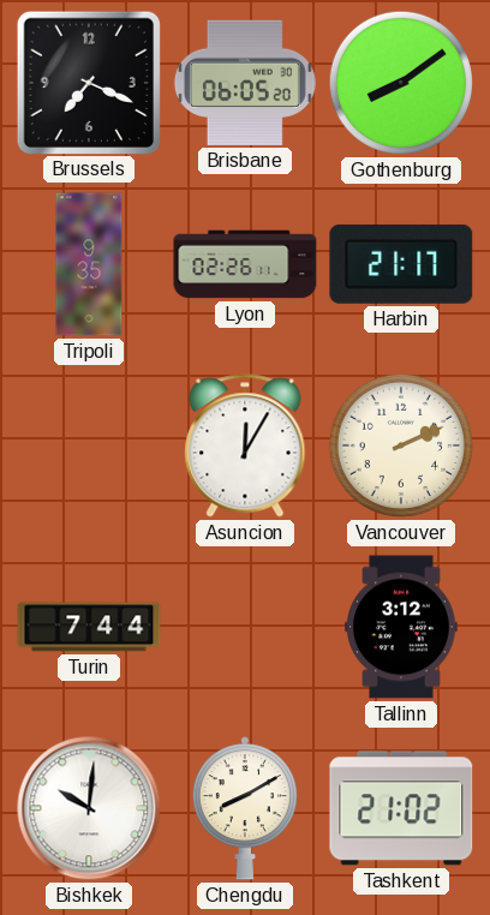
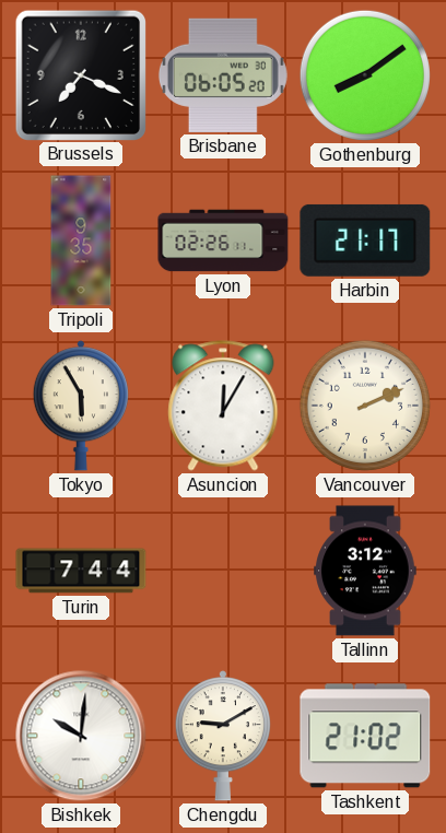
Tokyo: none -> 5:55 (81, 406)
Chengdu: 8:10 -> 9:10 (223, 736)
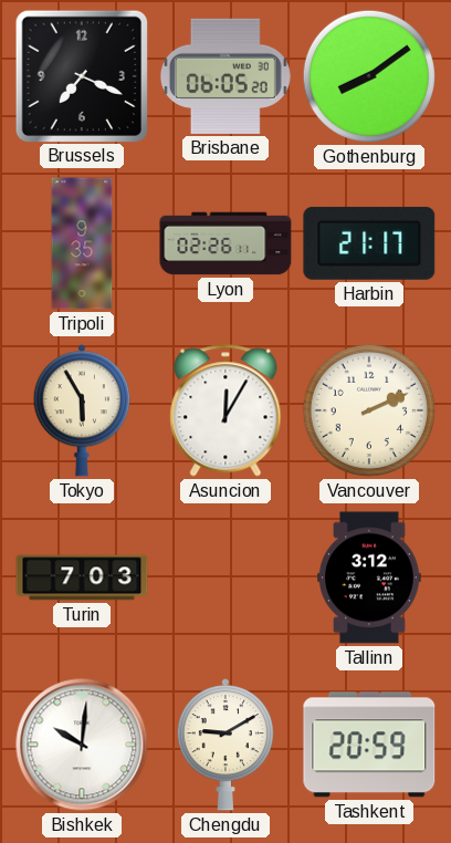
Turin: 7:44 -> 7:03 (82, 577)
Tashkent: 21:02 -> 20:59 (369, 745)
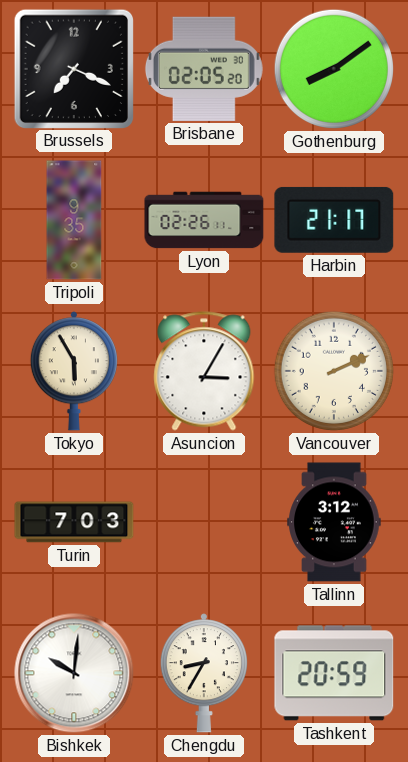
Brisbane: 06:05 -> 02:05 (204, 69)
Asuncion: 12:05 -> 3:05 (204, 371)
Chengdu: 9:10 -> 8:35 (204, 673)
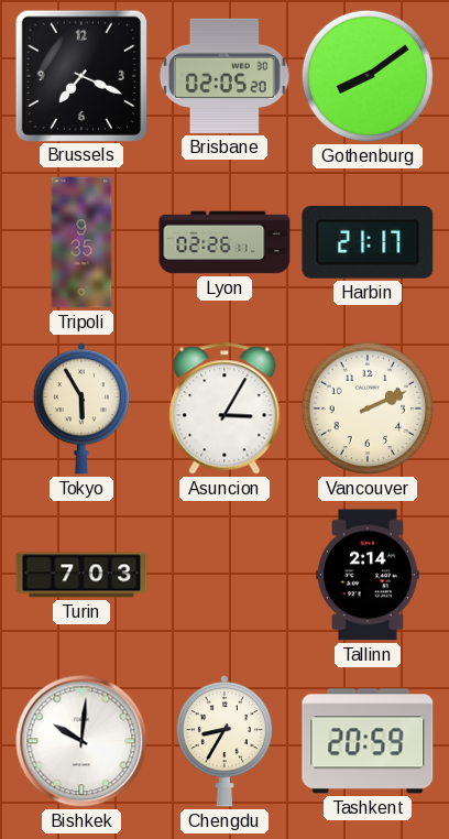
Tallinn: 3:12 -> 2:14 (368, 575)
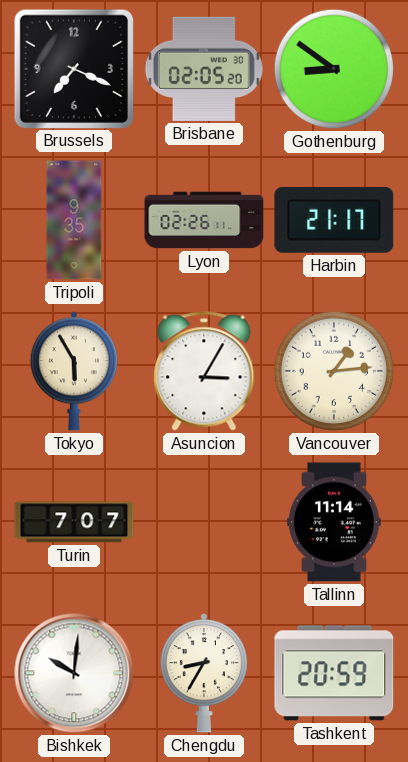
Gothenburg: 8:09 -> 8:51 (334, 69)
Vancouver: 2:11 -> 1:14 (334, 371)
Turin: 7:03 -> 7:07 (74, 522)
Tallinn: 2:14 -> 11:14 (334, 522)
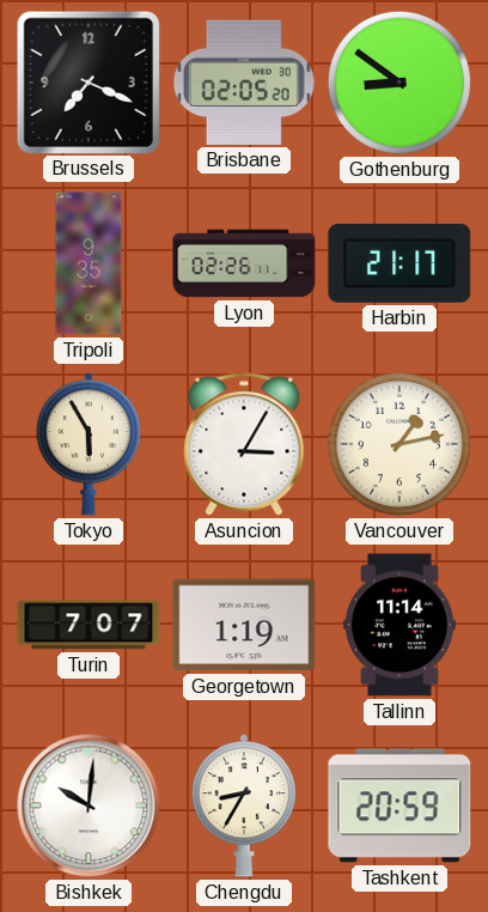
Vancouver: 1:14 -> 1:13 (399, 444)
Georgetown: none -> 1:19 (244, 625)
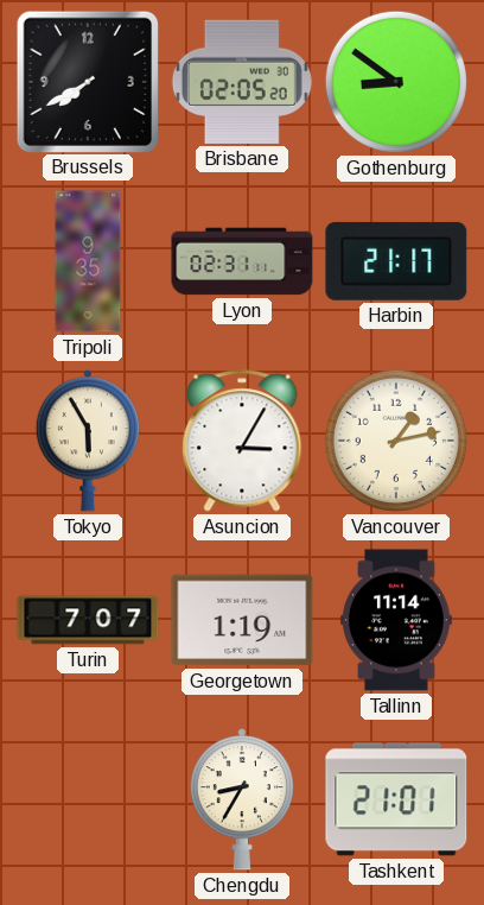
Brussels: 7:19 -> 7:40 (87, 81)
Lyon: 02:26 -> 02:31 (242, 261)
Bishkek: 10:01 -> none (89, 805)
Tashkent: 20:59 -> 21:01 (396, 799)
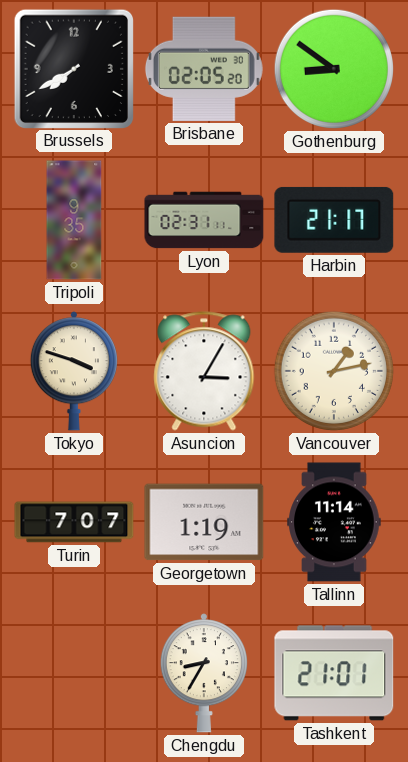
Tokyo: 5:55 -> 3:48 (74, 371)
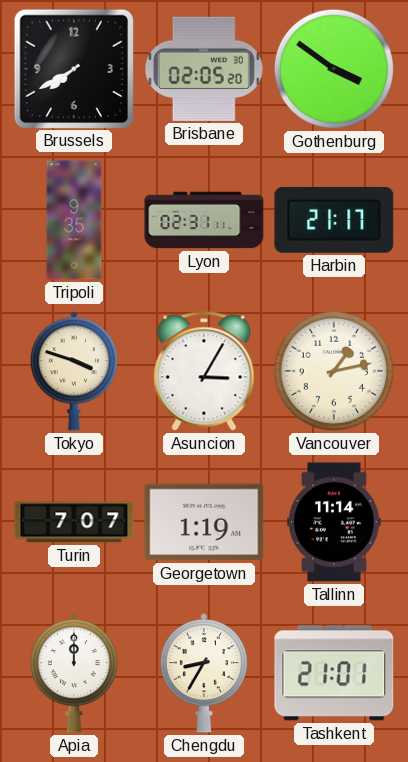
Gothenburg: 8:51 -> 3:51 (334, 69)
Apia: none -> 12:00 (74, 673)
